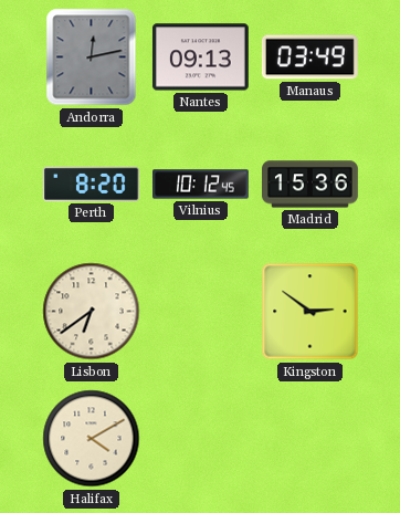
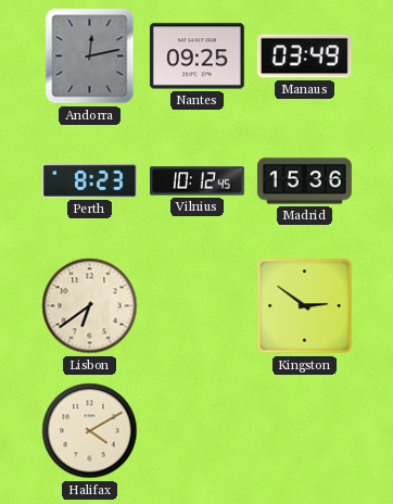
Nantes: 09:13 -> 09:25 (196, 56)
Perth: 8:20 -> 8:23 (89, 180)
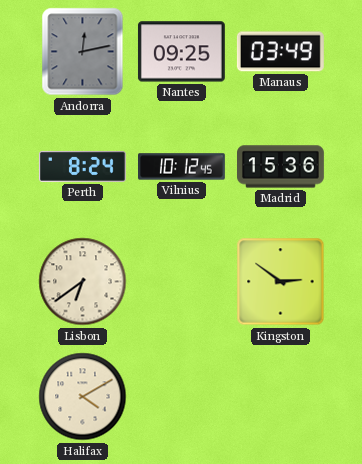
Perth: 8:23 -> 8:24 (82, 166)
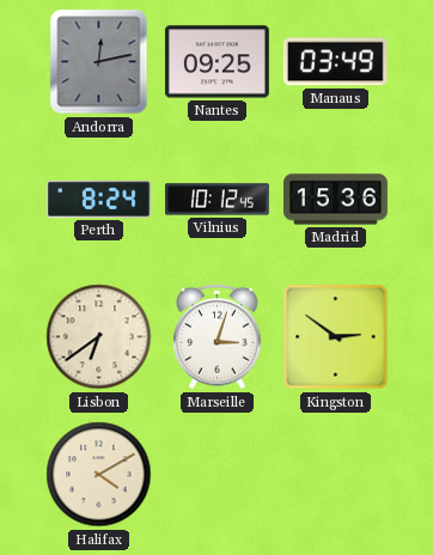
Marseille: none -> 3:03 (218, 337)
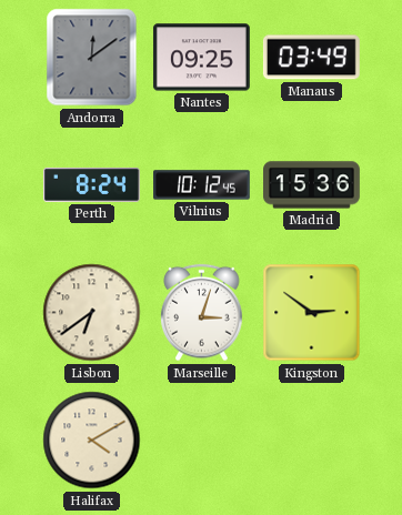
Andorra: 12:13 -> 12:09 (92, 58)
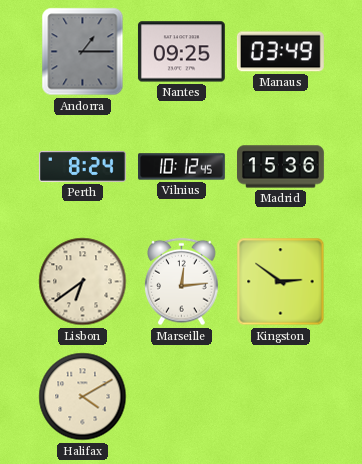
Andorra: 12:09 -> 1:15 (83, 52)
Marseille: 3:03 -> 12:14 (182, 282)
